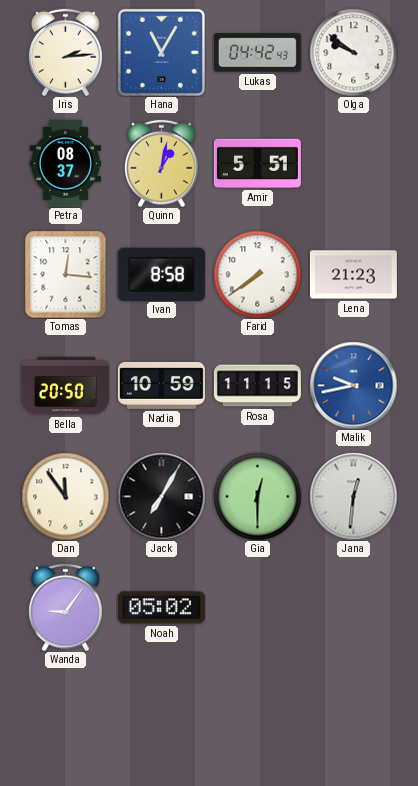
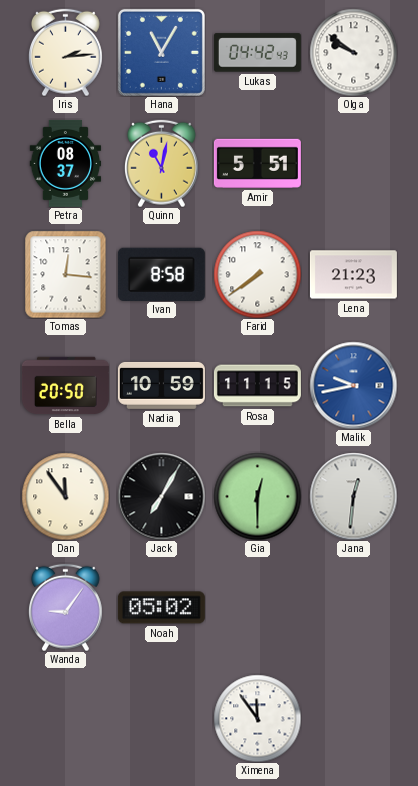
Quinn: 1:02 -> 11:02 (162, 163)
Ximena: none -> 11:54 (257, 718)
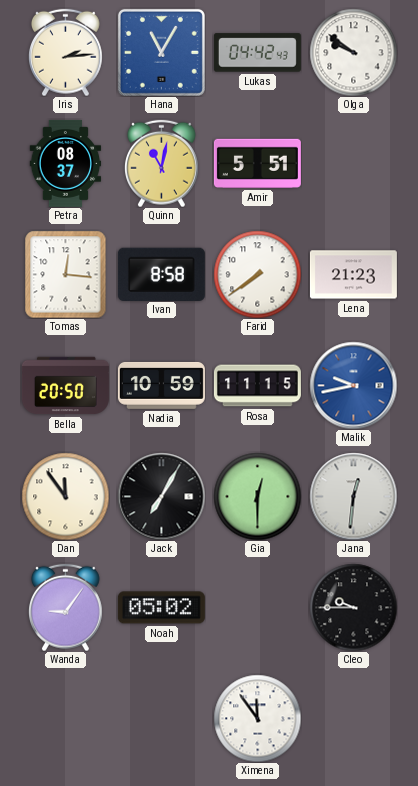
Cleo: none -> 9:45 (353, 607)
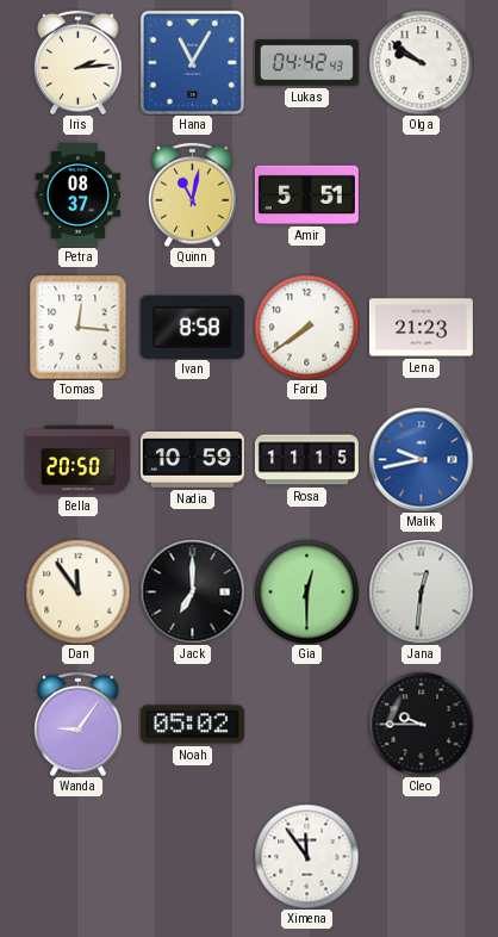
Jack: 7:05 -> 7:00 (192, 591)
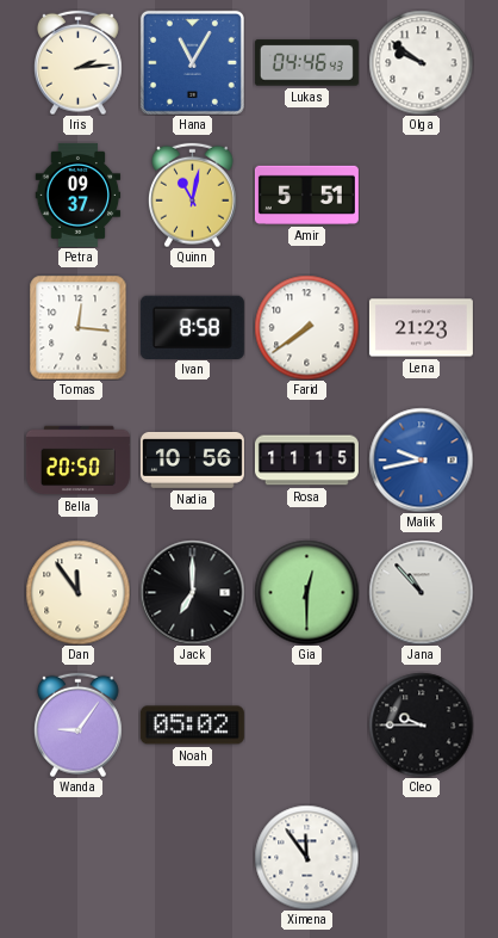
Lukas: 04:42 -> 04:46 (306, 63)
Petra: 08:37 -> 09:37 (79, 195)
Nadia: 10:59 -> 10:56 (192, 461)
Jana: 12:31 -> 10:53 (421, 592)
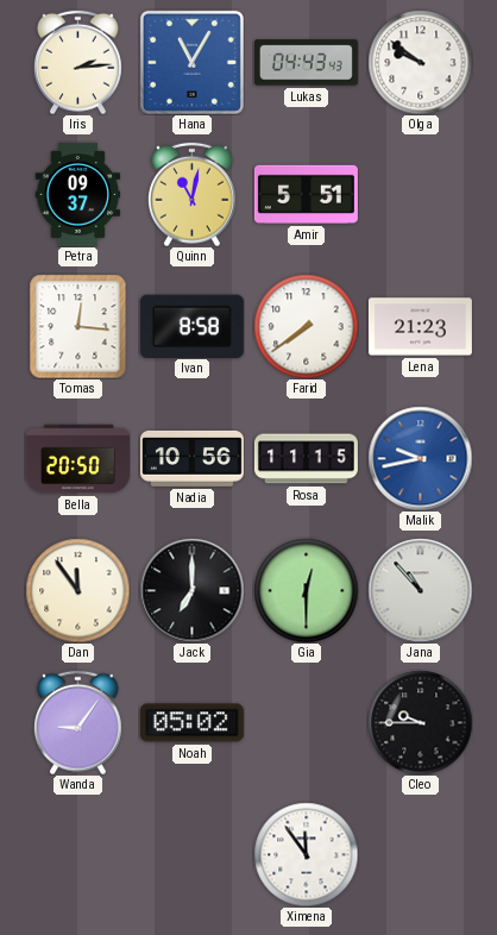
Lukas: 04:46 -> 04:43 (306, 63)
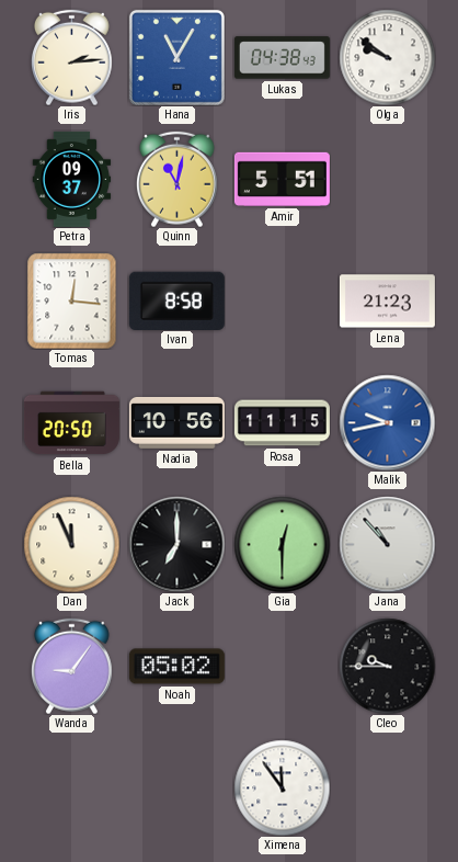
Lukas: 04:43 -> 04:38 (282, 58)
Farid: 7:39 -> none (306, 326)
Dan: 11:54 -> 11:56 (71, 544)
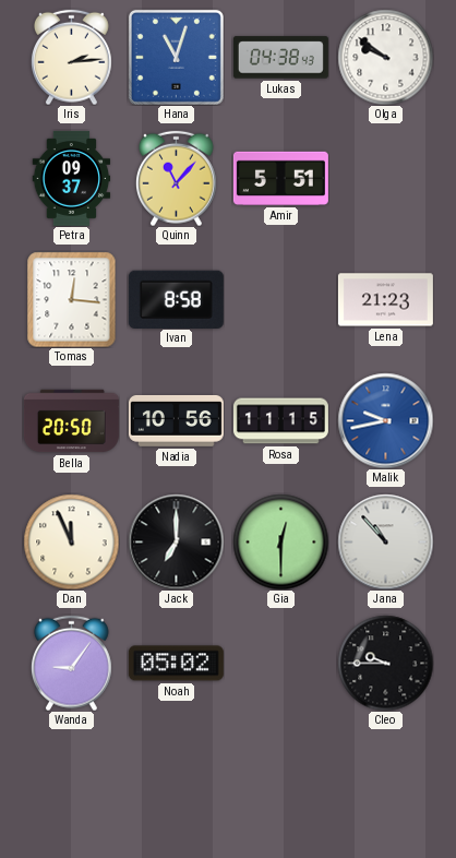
Hana: 11:05 -> 11:03 (176, 57)
Quinn: 11:02 -> 11:07 (177, 178)
Ximena: 11:54 -> none (282, 787)
